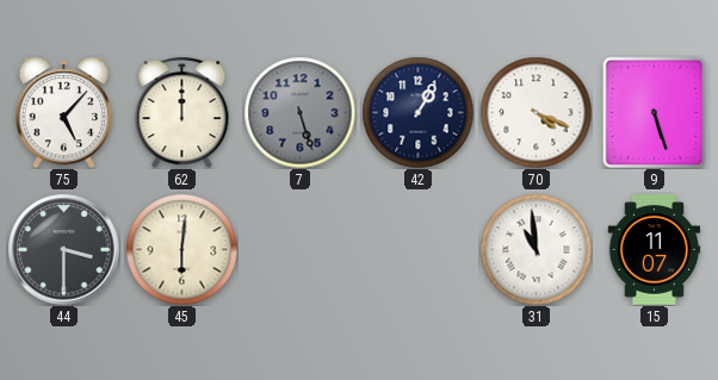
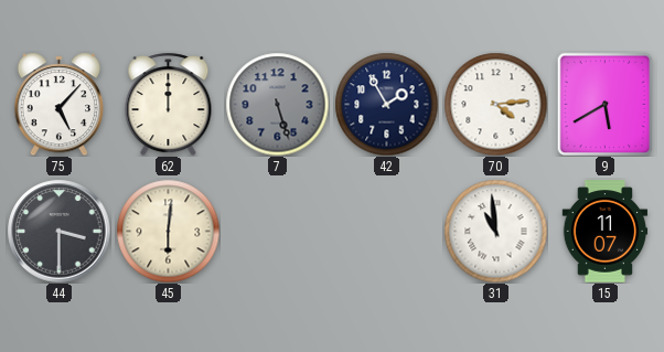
42: 1:05 -> 1:55 (386, 104)
70: 4:19 -> 4:14 (495, 104)
9: 5:27 -> 5:40 (606, 104)
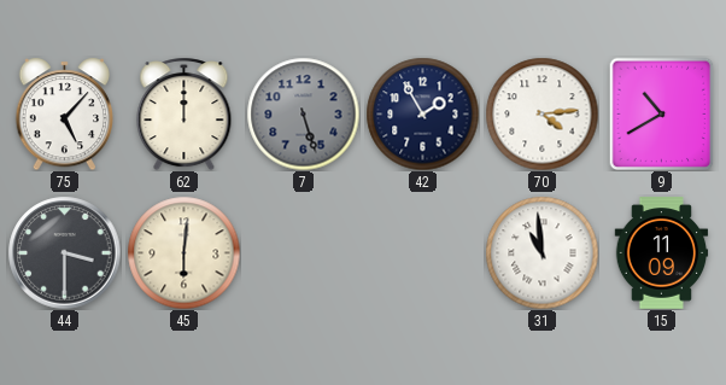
9: 5:40 -> 10:40 (662, 113)
15: 11:07 -> 11:09 (662, 253)
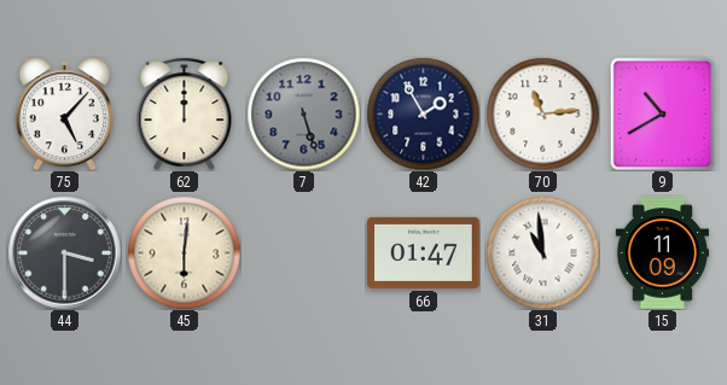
70: 4:14 -> 11:14 (542, 113)
66: none -> 01:47 (424, 252)
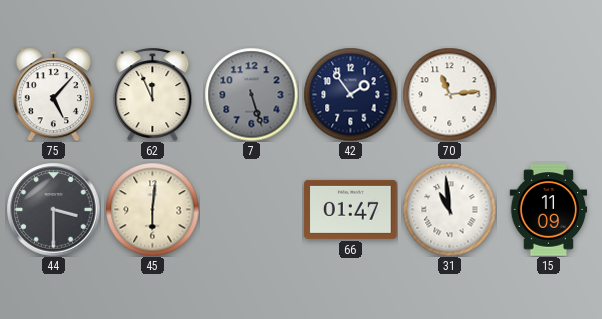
62: 12:00 -> 11:56 (153, 94)
42: 1:55 -> 1:54 (350, 94)
9: 10:40 -> none (663, 113)
